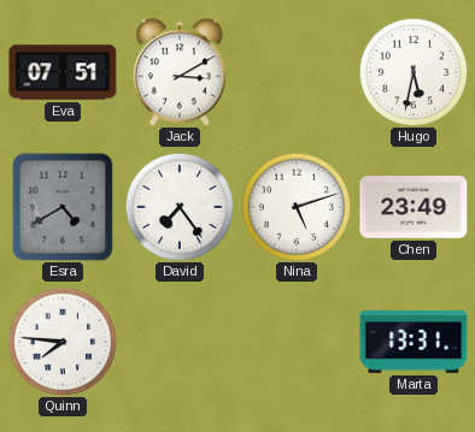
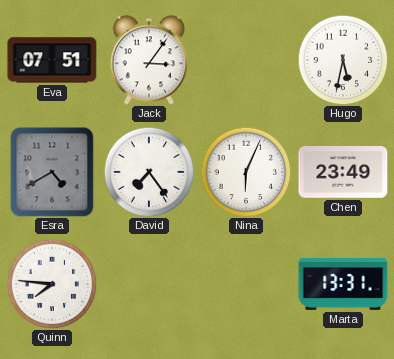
Jack: 3:10 -> 3:06 (148, 60)
Nina: 5:12 -> 6:04 (246, 172)
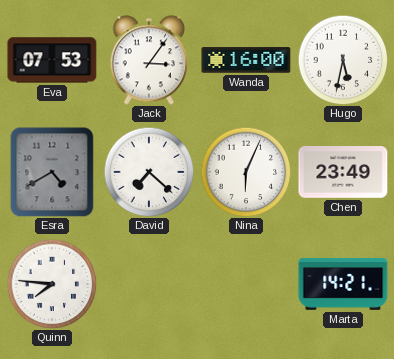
Eva: 07:51 -> 07:53 (52, 60)
Wanda: none -> 16:00 (246, 60)
David: 7:24 -> 7:22 (149, 172)
Marta: 13:31 -> 14:21 (343, 284)
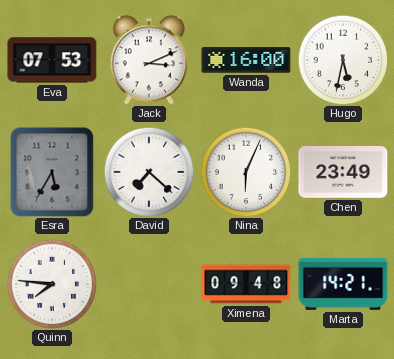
Jack: 3:06 -> 3:11 (148, 60)
Esra: 4:40 -> 5:35 (52, 172)
Ximena: none -> 09:48 (246, 284)
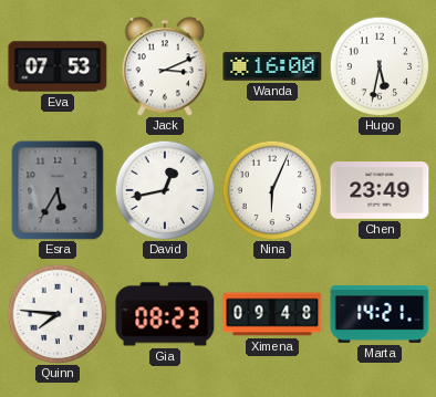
David: 7:22 -> 12:43 (165, 190)
Gia: none -> 08:23 (165, 314)
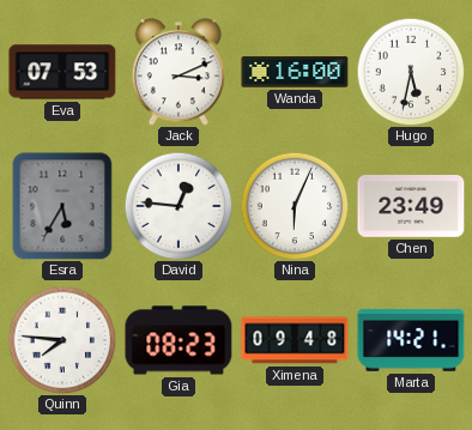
David: 12:43 -> 12:46 (178, 206)
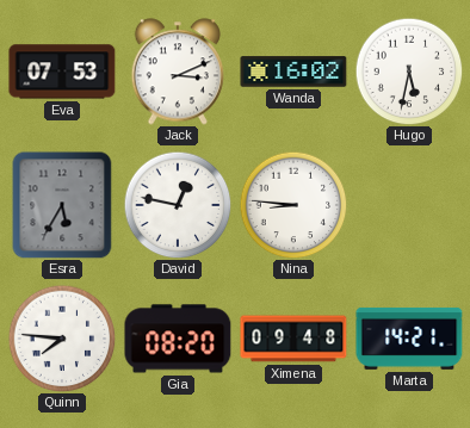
Wanda: 16:00 -> 16:02 (293, 72)
David: 12:46 -> 12:47 (178, 205)
Nina: 6:04 -> 8:46 (293, 205)
Chen: 23:49 -> none (411, 207)
Gia: 08:23 -> 08:20 (178, 339)
